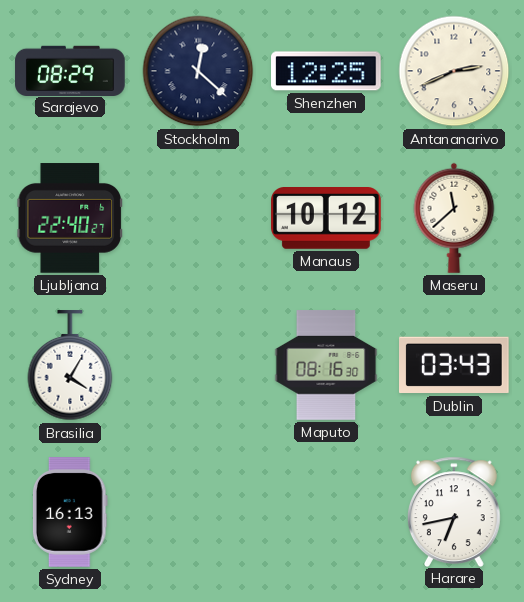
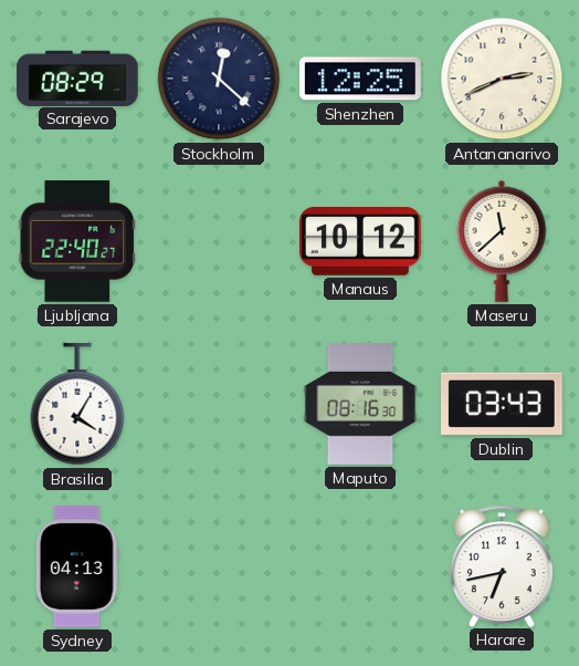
Sydney: 16:13 -> 04:13 (77, 566)
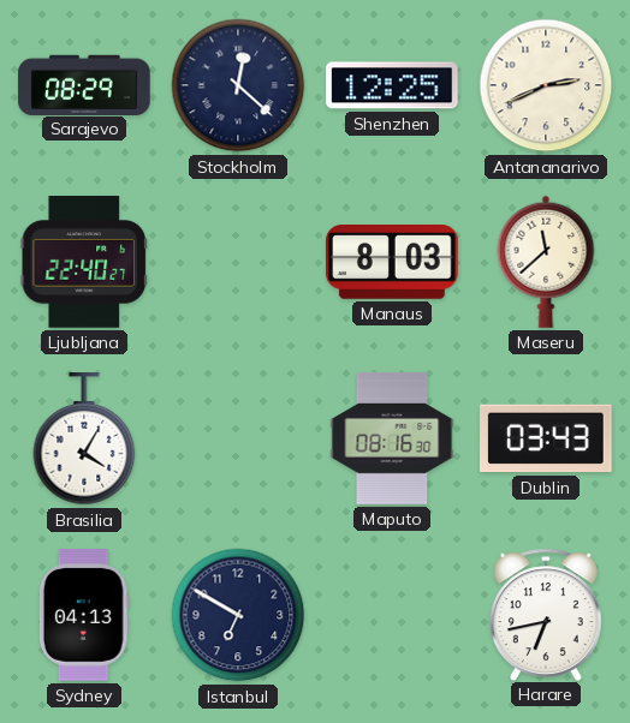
Manaus: 10:12 -> 8:03 (392, 263)
Istanbul: none -> 6:50 (238, 615)
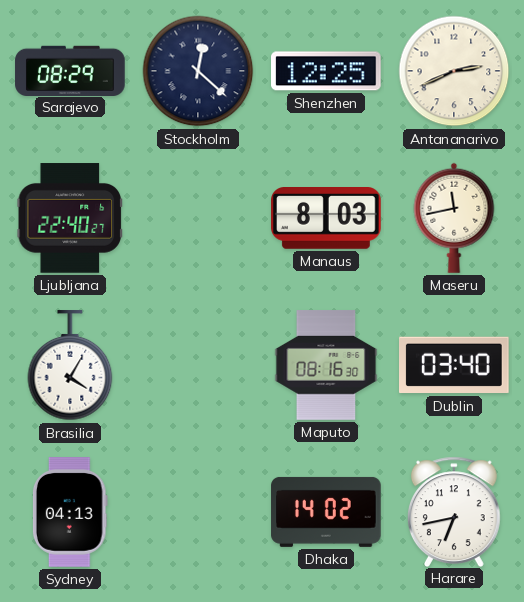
Maseru: 11:38 -> 11:43 (454, 218)
Dublin: 03:43 -> 03:40 (455, 365)
Istanbul: 6:50 -> none (238, 615)
Dhaka: none -> 14:02 (326, 512)
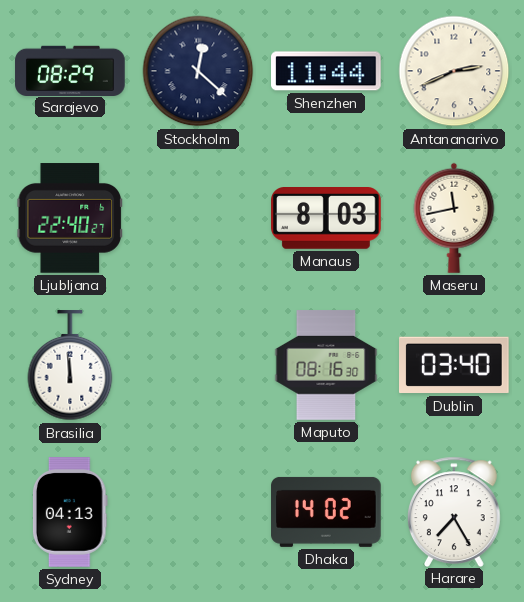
Shenzhen: 12:25 -> 11:44 (327, 71)
Brasilia: 4:05 -> 11:59 (70, 366)
Harare: 6:43 -> 7:25 (454, 511)
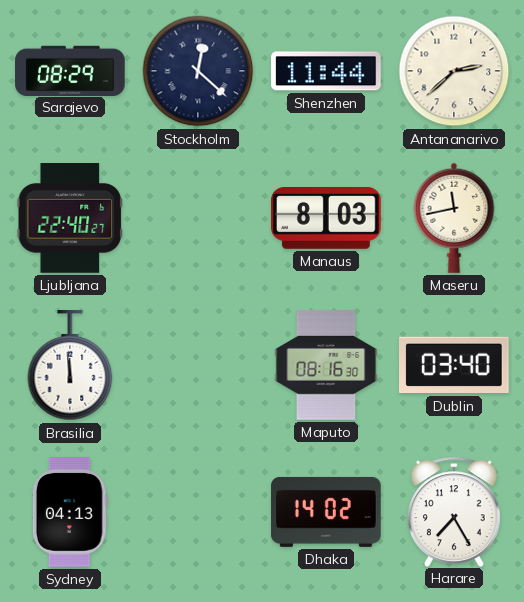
Antananarivo: 2:41 -> 2:38 (454, 71)
